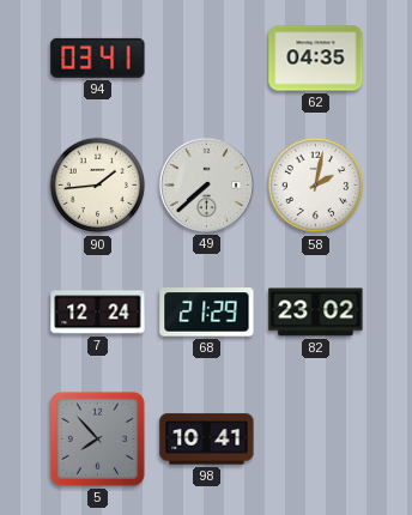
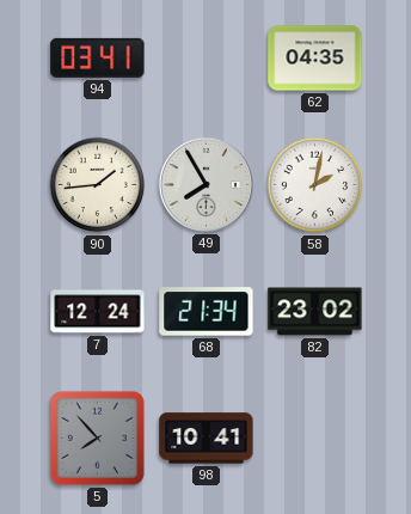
49: 7:38 -> 7:55 (205, 184)
68: 21:29 -> 21:34 (207, 312)
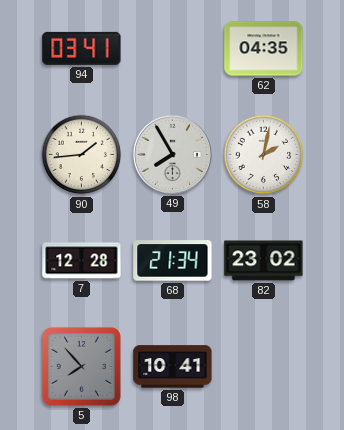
7: 12:24 -> 12:28 (82, 261)
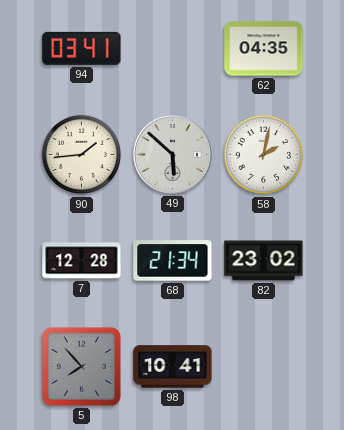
49: 7:55 -> 5:52 (172, 154)
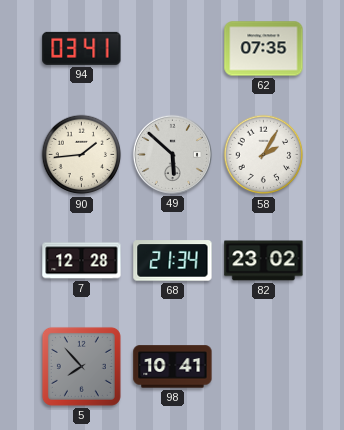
62: 04:35 -> 07:35 (264, 49)
58: 2:02 -> 2:05 (264, 155)
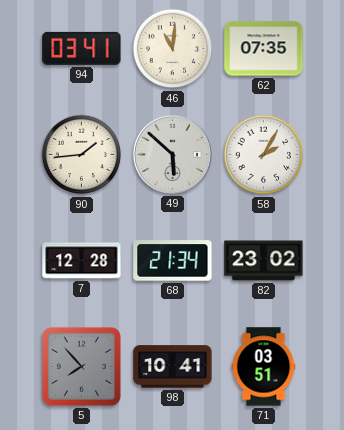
46: none -> 11:01 (173, 49)
71: none -> 03:51 (264, 367)
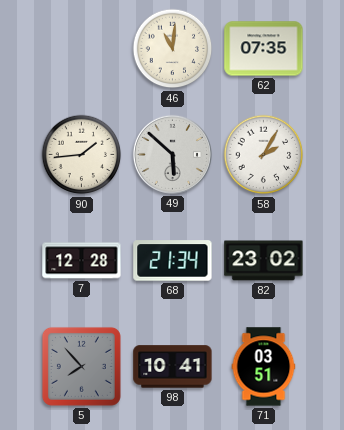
94: 03:41 -> none (82, 48)
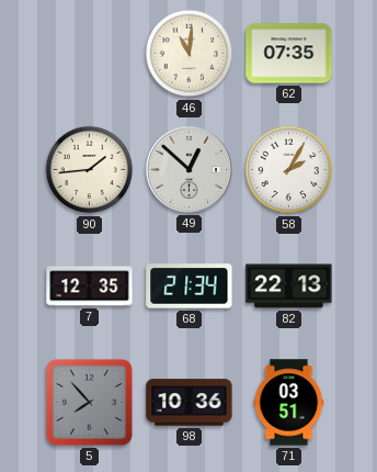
49: 5:52 -> 12:52 (188, 169)
7: 12:28 -> 12:35 (90, 286)
82: 23:02 -> 22:13 (289, 286)
98: 10:41 -> 10:36 (190, 403)
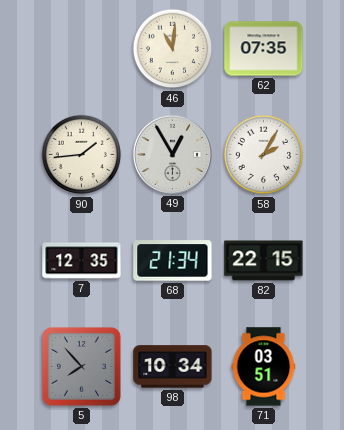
49: 12:52 -> 12:55 (172, 154)
82: 22:13 -> 22:15 (264, 261)
98: 10:36 -> 10:34 (173, 367)
